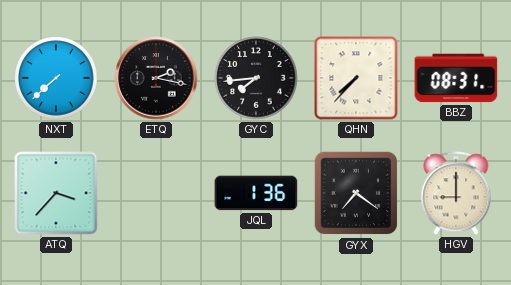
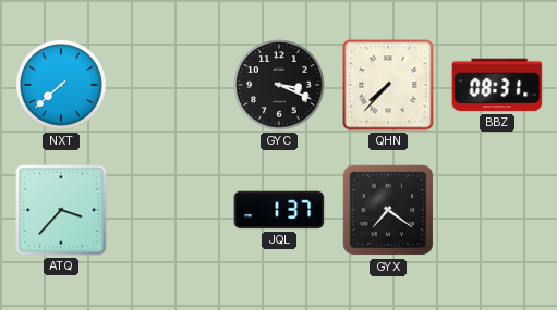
ETQ: 2:17 -> none (156, 78)
GYC: 7:44 -> 3:19 (279, 85)
JQL: 1:36 -> 1:37 (279, 210)
HGV: 9:00 -> none (456, 193)
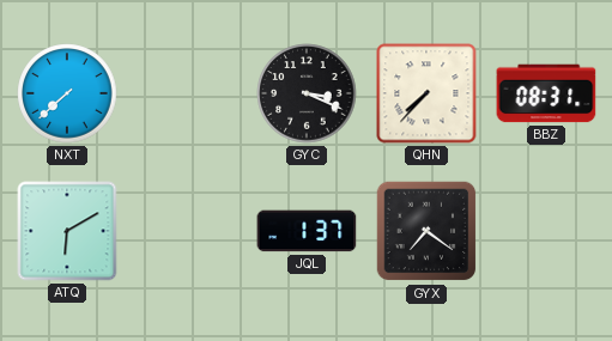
ATQ: 3:37 -> 6:10 (67, 231)
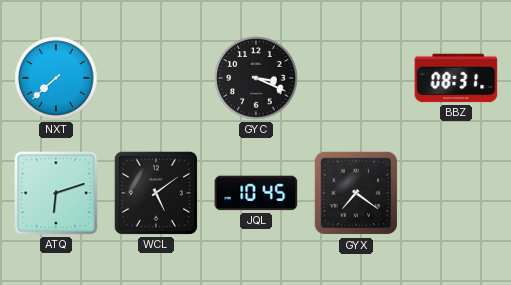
QHN: 7:37 -> none (426, 93)
ATQ: 6:10 -> 6:12 (56, 193)
WCL: none -> 5:09 (156, 193)
JQL: 1:37 -> 10:45 (256, 193)
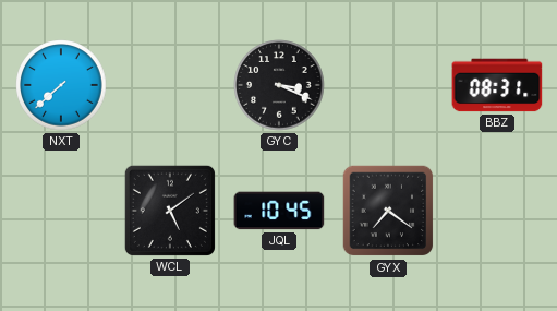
ATQ: 6:12 -> none (56, 193)
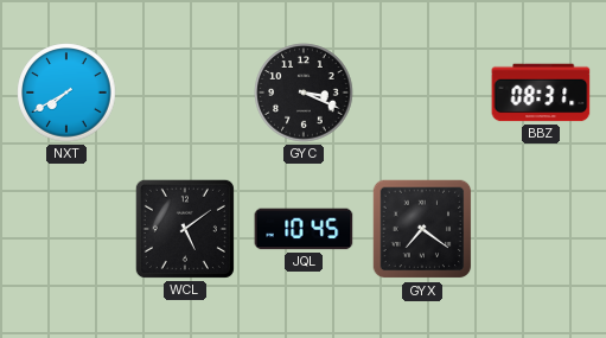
NXT: 7:38 -> 7:40 (66, 93)
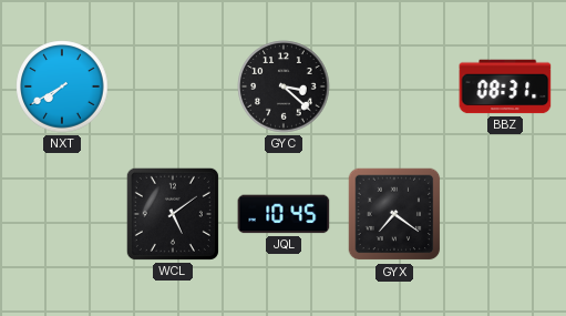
GYC: 3:19 -> 3:22 (284, 86)
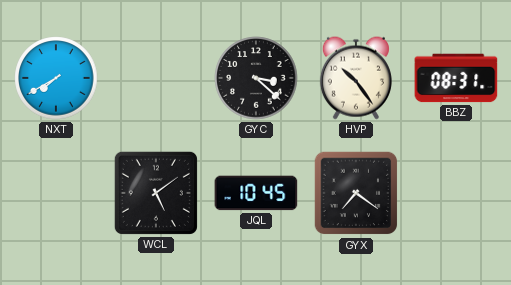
HVP: none -> 10:24 (356, 78)
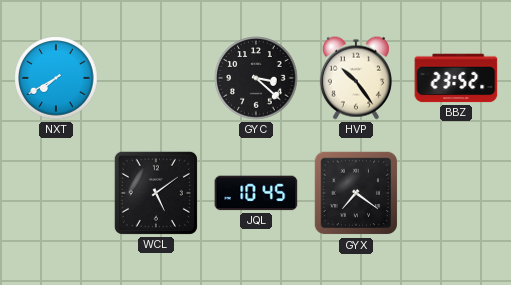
BBZ: 08:31 -> 23:52 (456, 78)
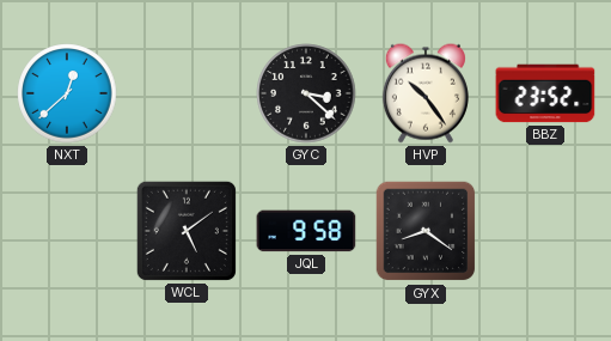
NXT: 7:40 -> 12:38 (67, 93)
JQL: 10:45 -> 9:58 (306, 231)
GYX: 7:21 -> 8:21 (426, 231)
